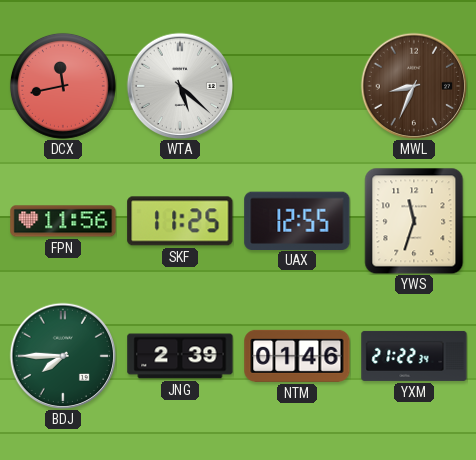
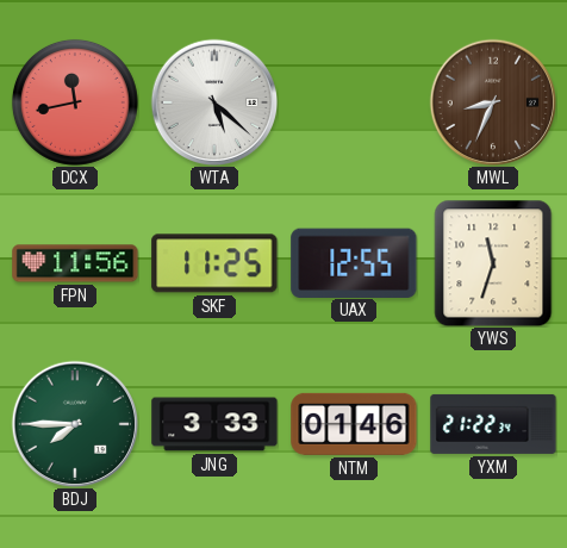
JNG: 2:39 -> 3:33 (214, 424)
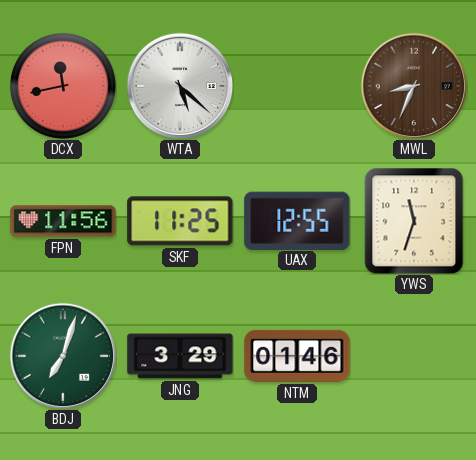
BDJ: 7:45 -> 7:03 (63, 356)
JNG: 3:33 -> 3:29 (180, 356)
YXM: 21:22 -> none (493, 424)
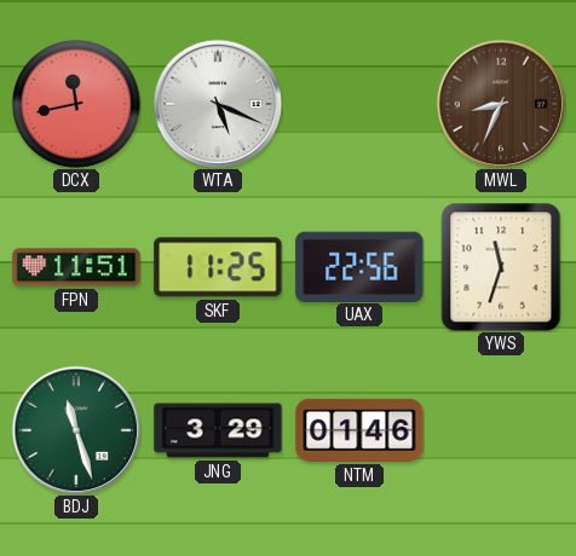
WTA: 5:22 -> 5:19 (218, 104)
FPN: 11:56 -> 11:51 (76, 267)
UAX: 12:55 -> 22:56 (359, 266)
BDJ: 7:03 -> 11:27 (76, 430)
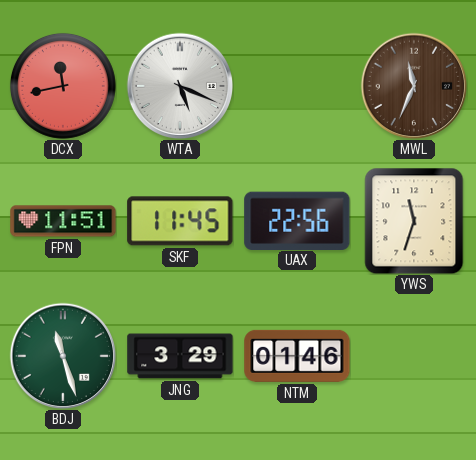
MWL: 8:34 -> 11:34 (414, 86)
SKF: 11:25 -> 11:45 (180, 221)
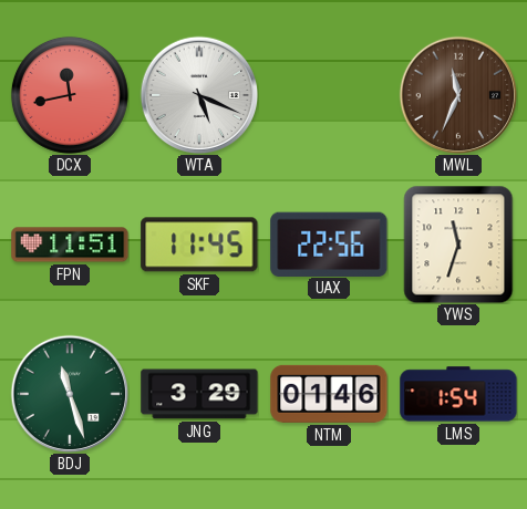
LMS: none -> 1:54 (458, 394)
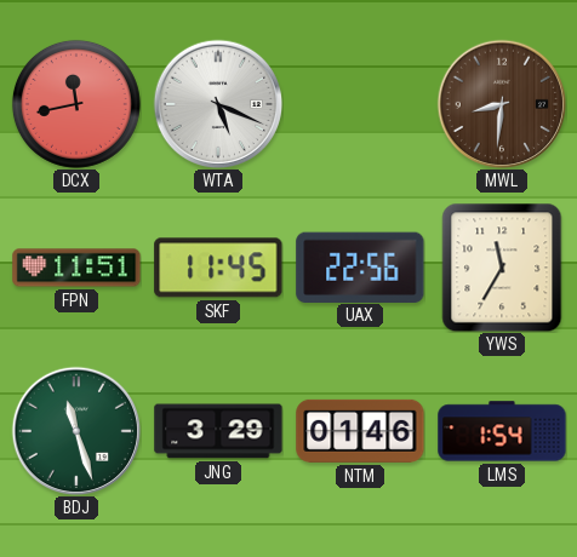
MWL: 11:34 -> 8:31 (502, 104)
YWS: 11:33 -> 11:35 (502, 268)
